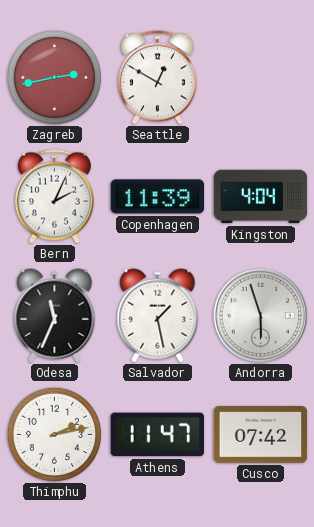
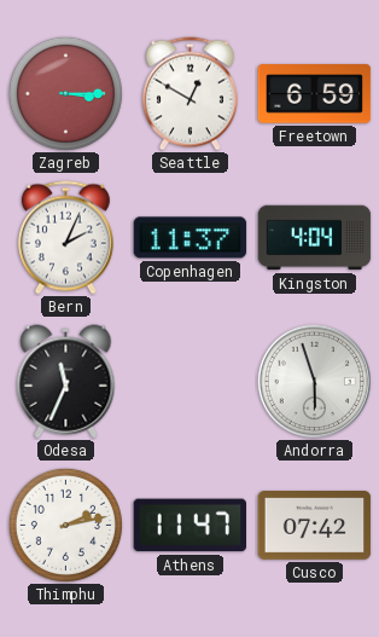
Zagreb: 2:43 -> 3:15 (65, 93)
Freetown: none -> 6:59 (315, 94)
Copenhagen: 11:39 -> 11:37 (191, 238)
Salvador: 1:28 -> none (158, 316)
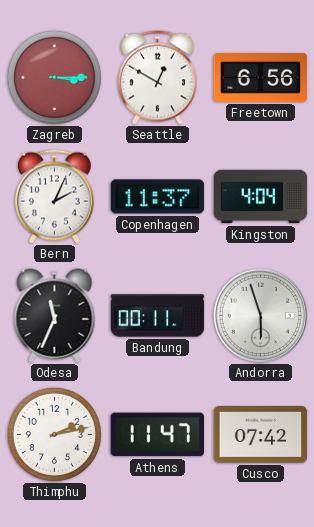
Freetown: 6:59 -> 6:56 (261, 78)
Bandung: none -> 00:11 (158, 316)
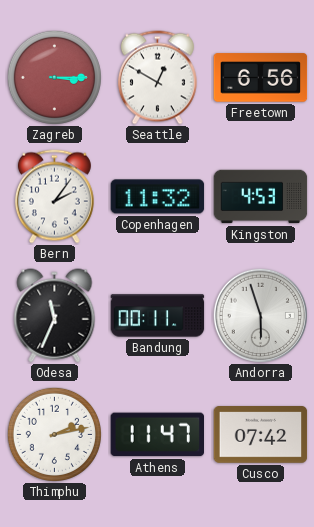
Bern: 2:04 -> 2:06 (54, 197)
Copenhagen: 11:37 -> 11:32 (158, 197)
Kingston: 4:04 -> 4:53 (261, 197)
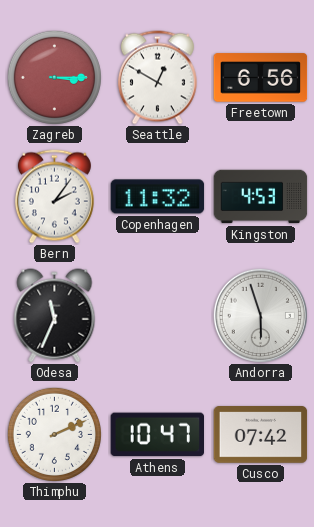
Bandung: 00:11 -> none (158, 316)
Thimphu: 2:13 -> 2:11 (54, 434)
Athens: 11:47 -> 10:47 (157, 435)
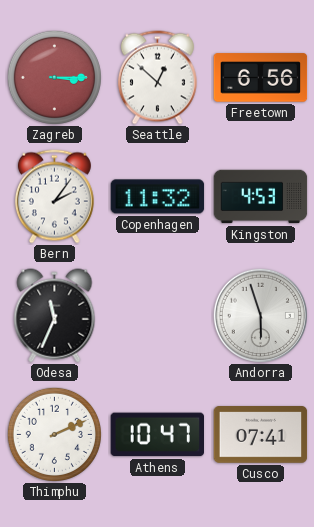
Seattle: 12:50 -> 12:52 (157, 78)
Cusco: 07:42 -> 07:41 (261, 435)
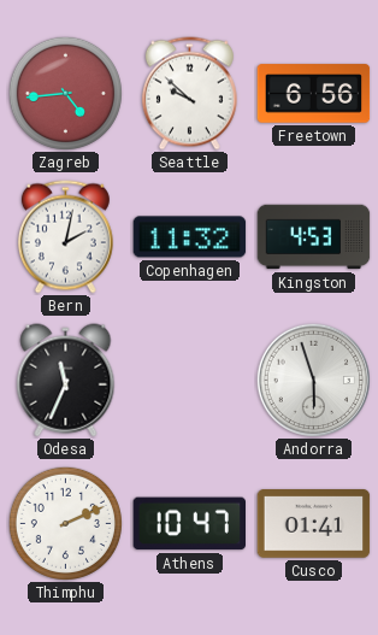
Zagreb: 3:15 -> 4:44 (65, 93)
Seattle: 12:52 -> 9:52 (189, 94)
Bern: 2:06 -> 2:02 (65, 237)
Cusco: 07:41 -> 01:41 (314, 524)
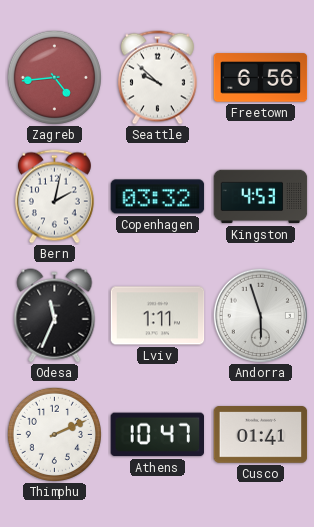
Copenhagen: 11:32 -> 03:32 (158, 197)
Lviv: none -> 1:11 (158, 316)
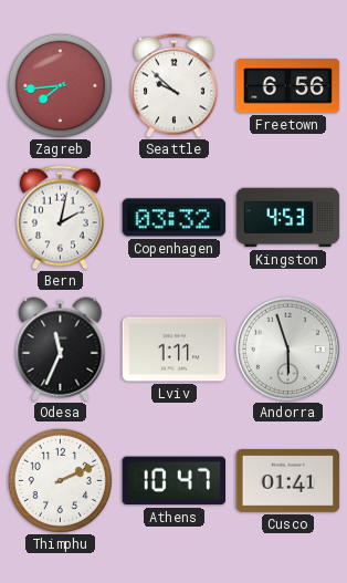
Zagreb: 4:44 -> 7:44 (60, 85)
